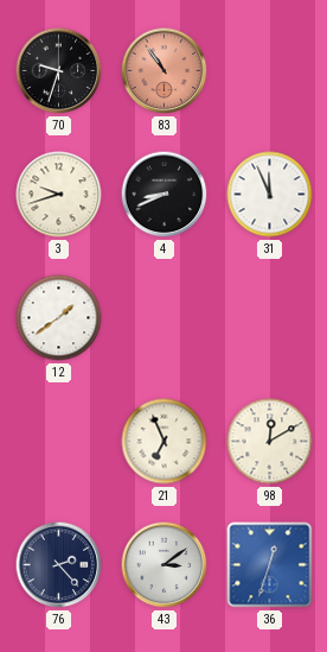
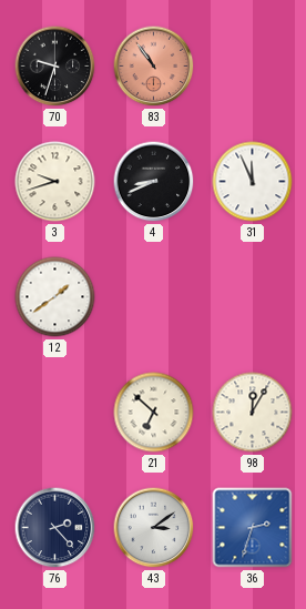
21: 6:56 -> 6:52 (154, 413)
98: 12:10 -> 12:05 (253, 413)
36: 12:33 -> 2:33 (253, 528)
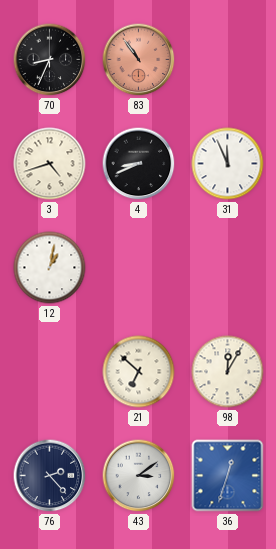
70: 9:33 -> 8:34 (50, 60)
3: 9:42 -> 4:42 (50, 164)
12: 1:39 -> 1:02 (50, 268)
36: 2:33 -> 12:33 (228, 476)
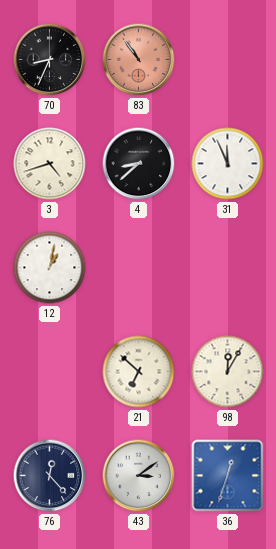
4: 8:41 -> 8:38 (139, 164)
76: 2:23 -> 12:23 (50, 476)
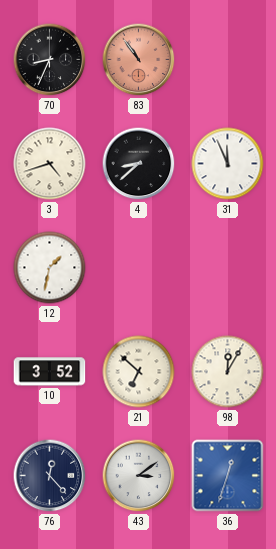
12: 1:02 -> 1:32 (50, 268)
10: none -> 3:52 (50, 372)
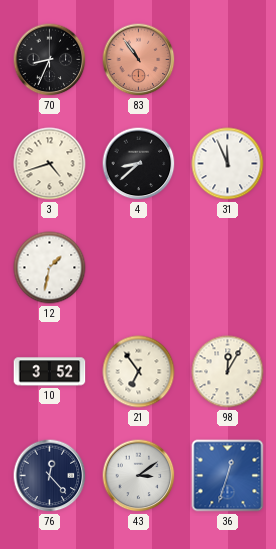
21: 6:52 -> 6:54 (139, 372)
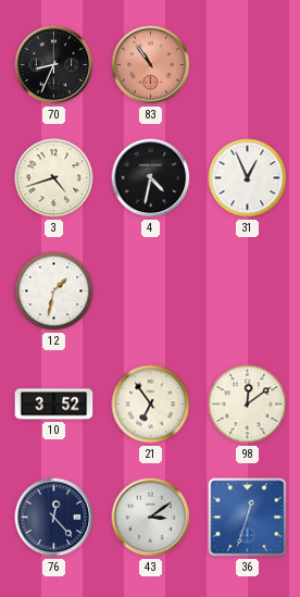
4: 8:38 -> 4:32 (151, 178)
31: 11:56 -> 12:56 (248, 178)
98: 12:05 -> 12:09 (248, 405)
